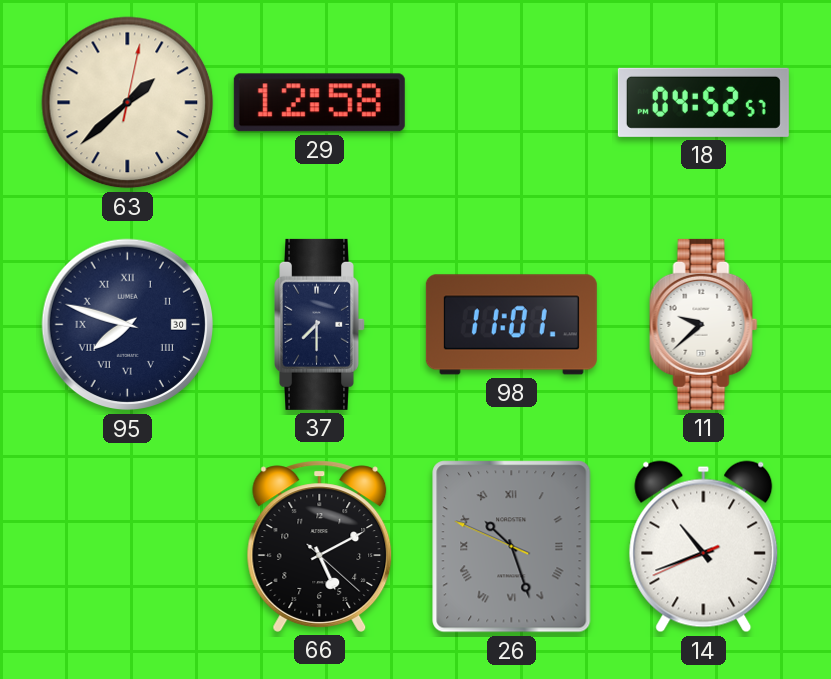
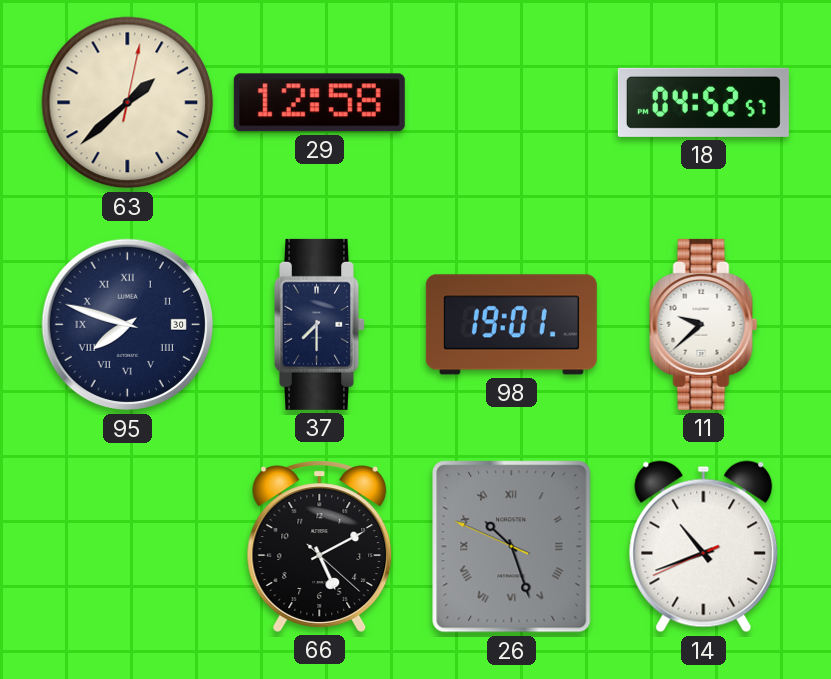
98: 11:01 -> 19:01 (511, 325)
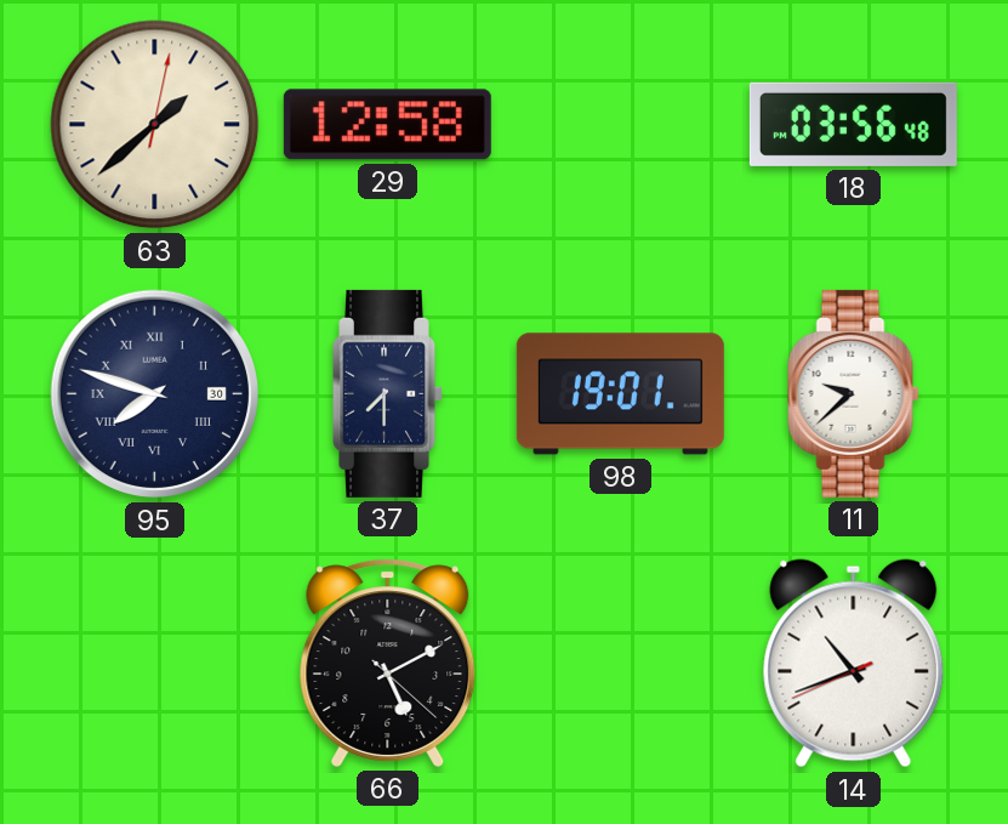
18: 04:52 -> 03:56 (853, 124)
26: 10:26 -> none (512, 547)
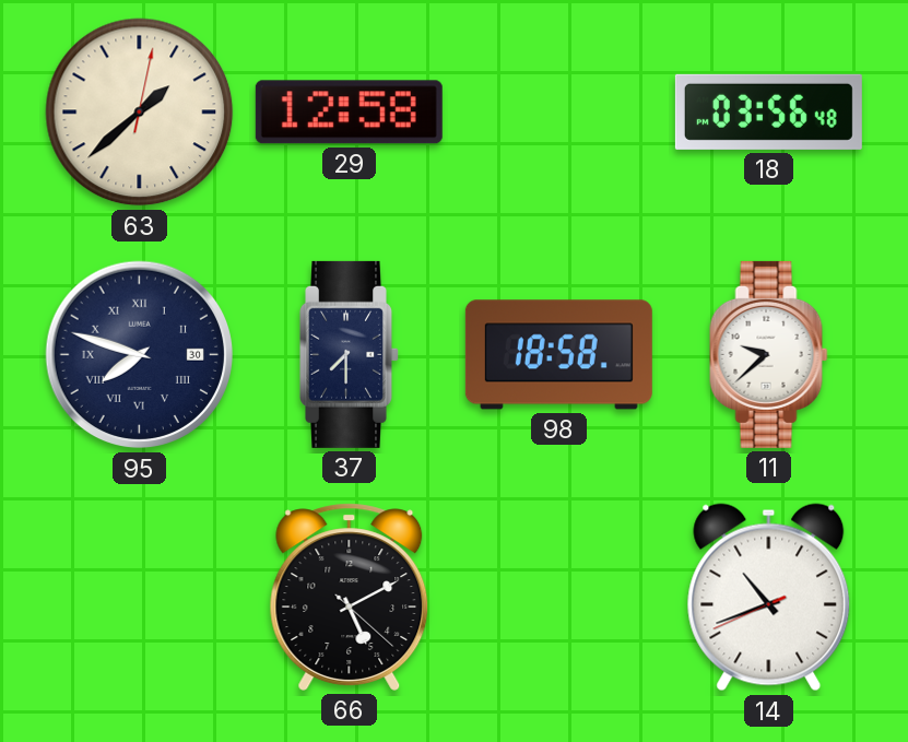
98: 19:01 -> 18:58 (558, 355)
